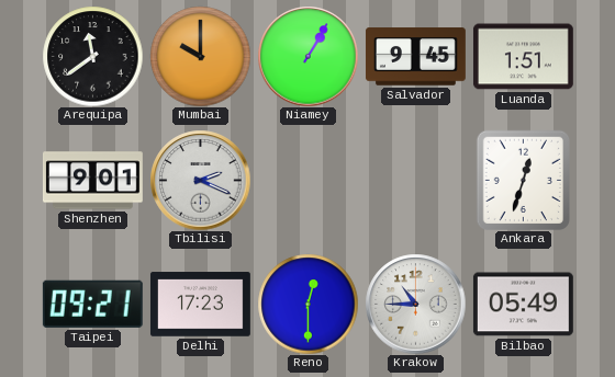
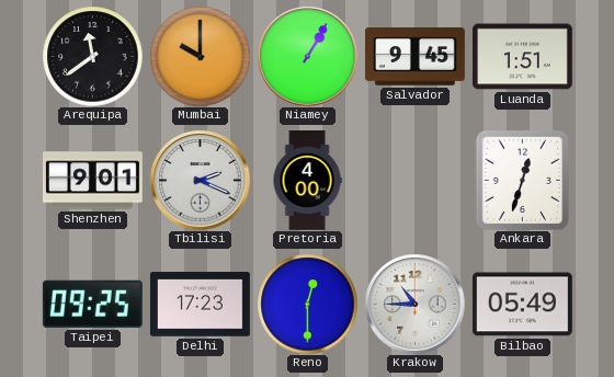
Pretoria: none -> 4:00 (307, 181)
Taipei: 09:21 -> 09:25 (92, 304)
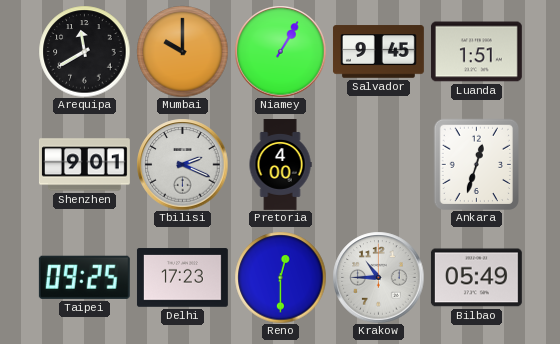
Arequipa: 11:39 -> 11:40 (84, 51)
